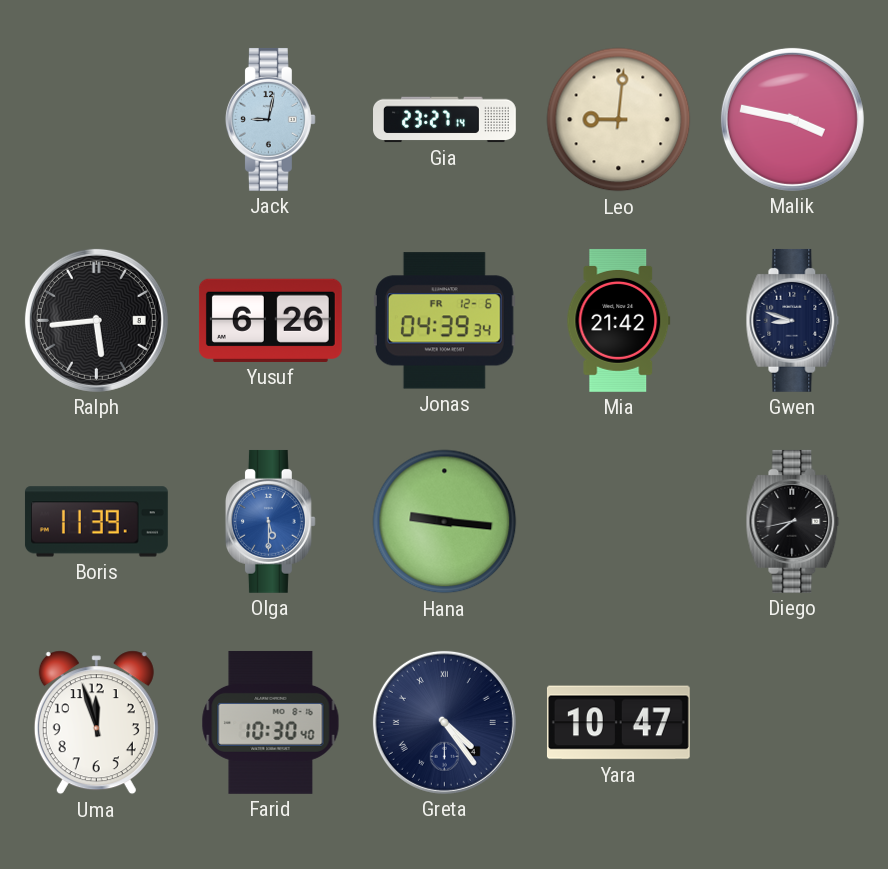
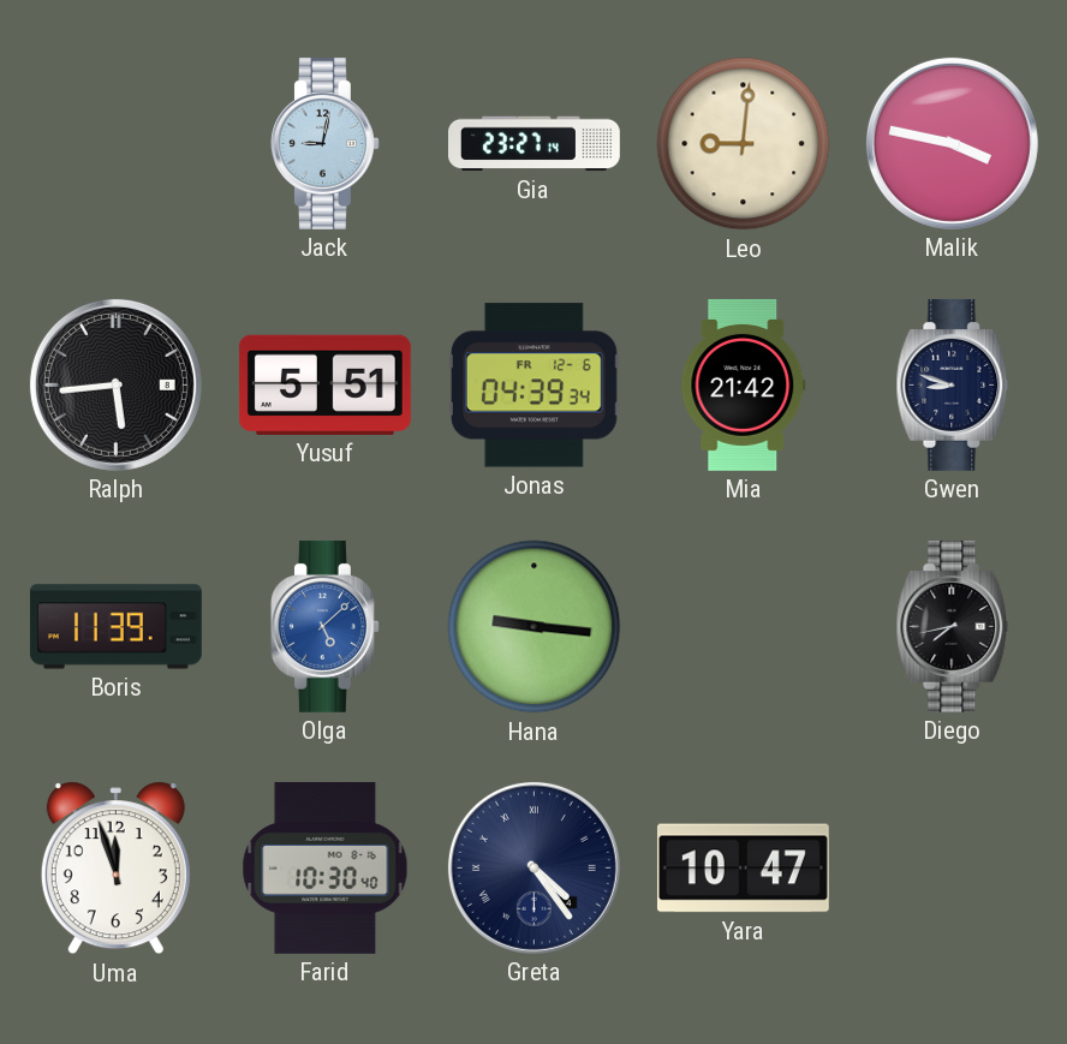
Yusuf: 6:26 -> 5:51 (324, 384)
Olga: 5:30 -> 5:08 (324, 626)
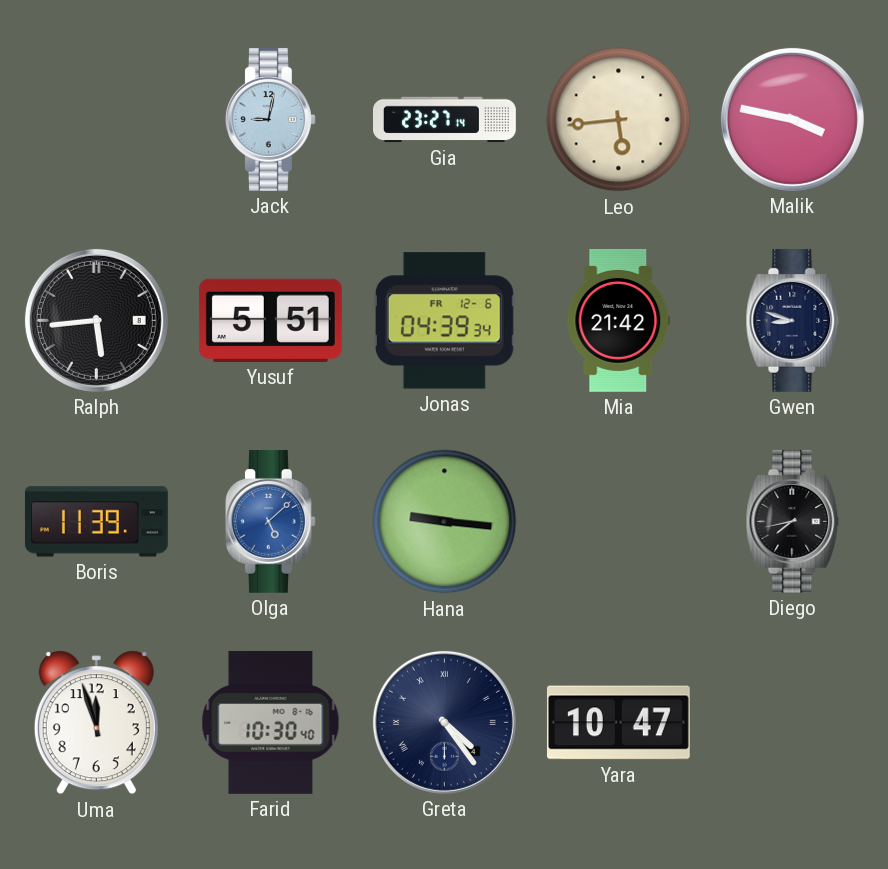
Leo: 9:01 -> 5:44 (619, 120)
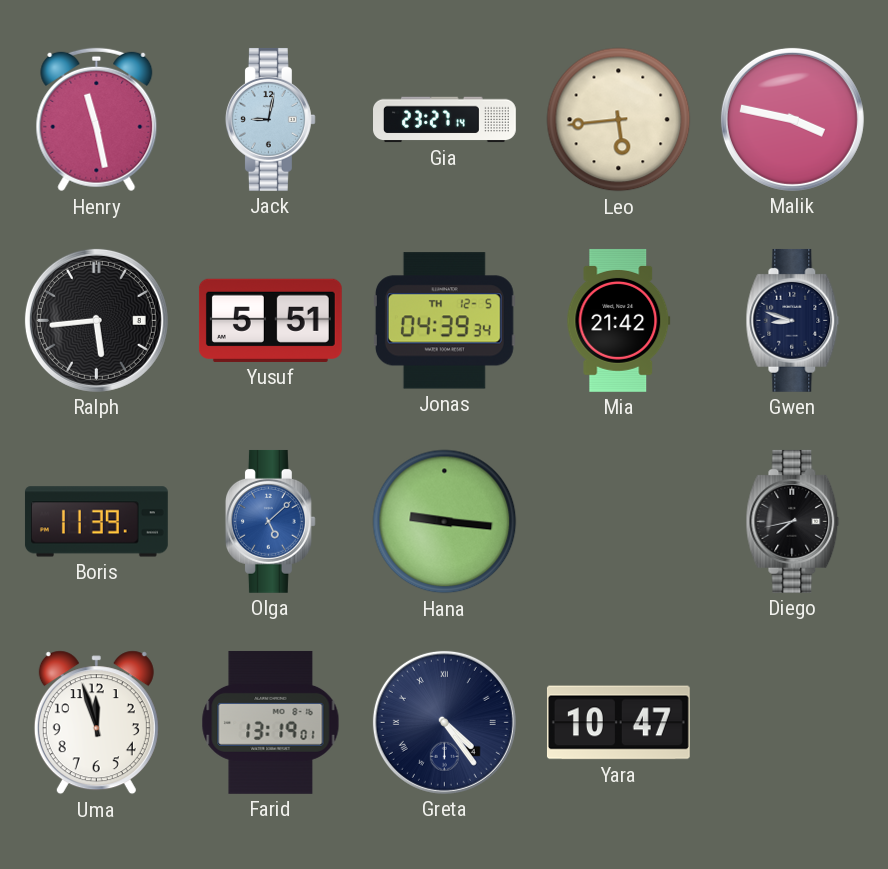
Henry: none -> 11:28 (97, 120)
Jonas date: FR 12-6 -> TH 12-5 (444, 321)
Farid: 10:30 -> 13:19 (271, 722)
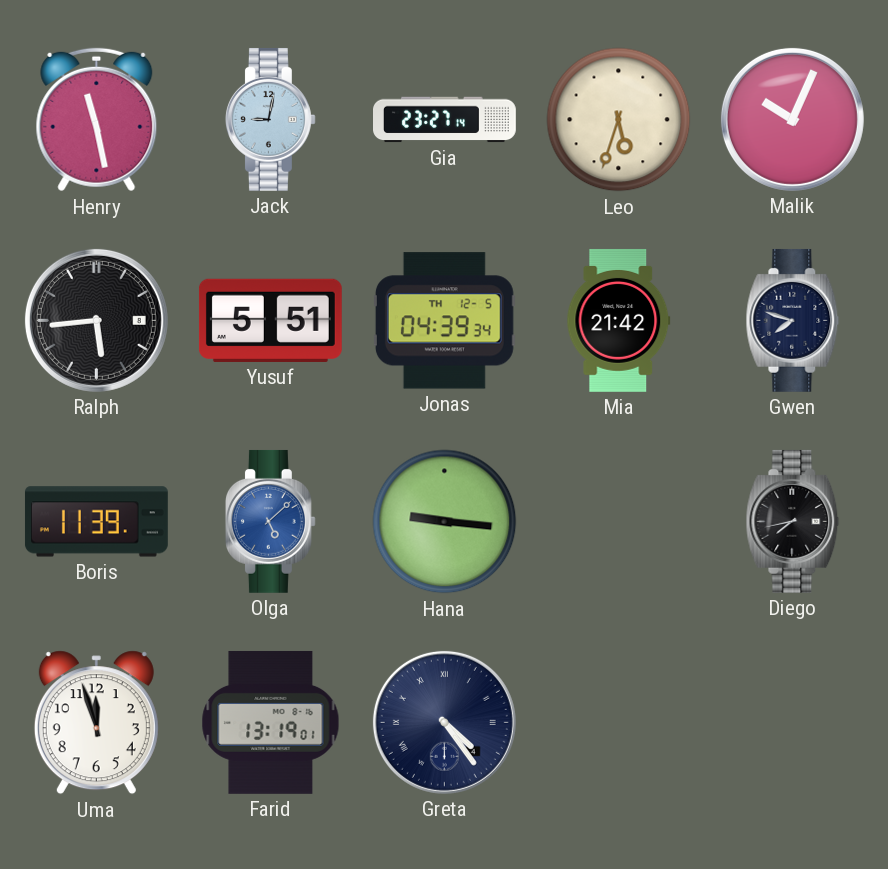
Leo: 5:44 -> 5:33 (619, 120)
Malik: 3:47 -> 10:04 (792, 119)
Gwen: 8:48 -> 7:48 (793, 320)
Yara: 10:47 -> none (618, 723)
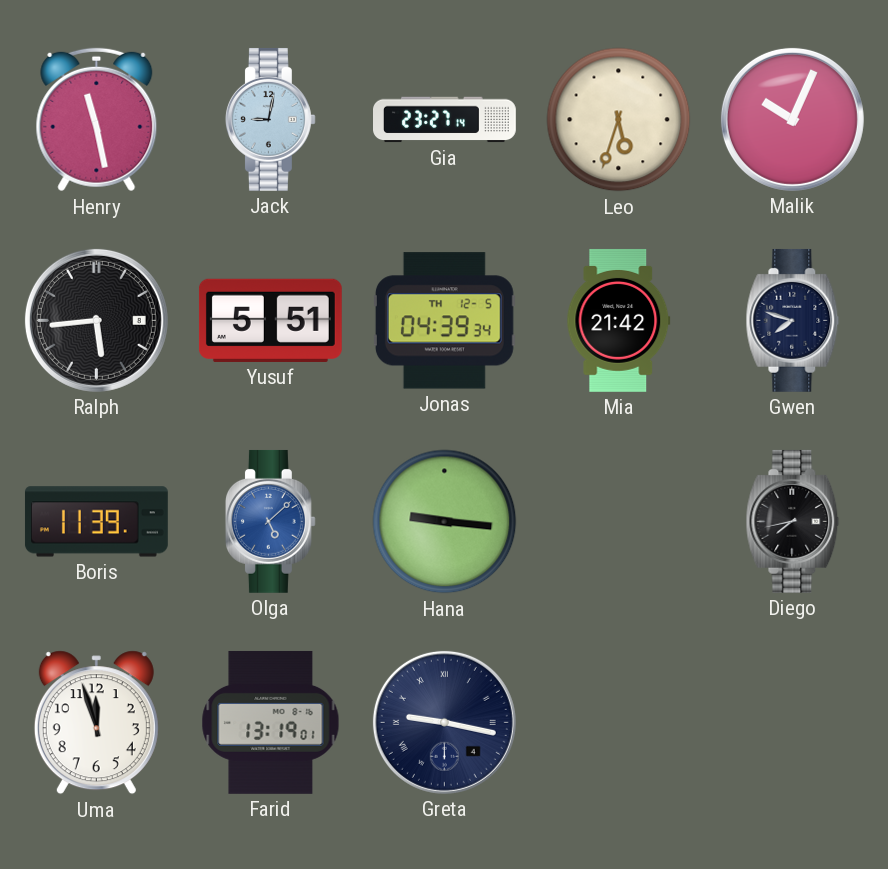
Greta: 4:24 -> 9:17 (444, 722)
